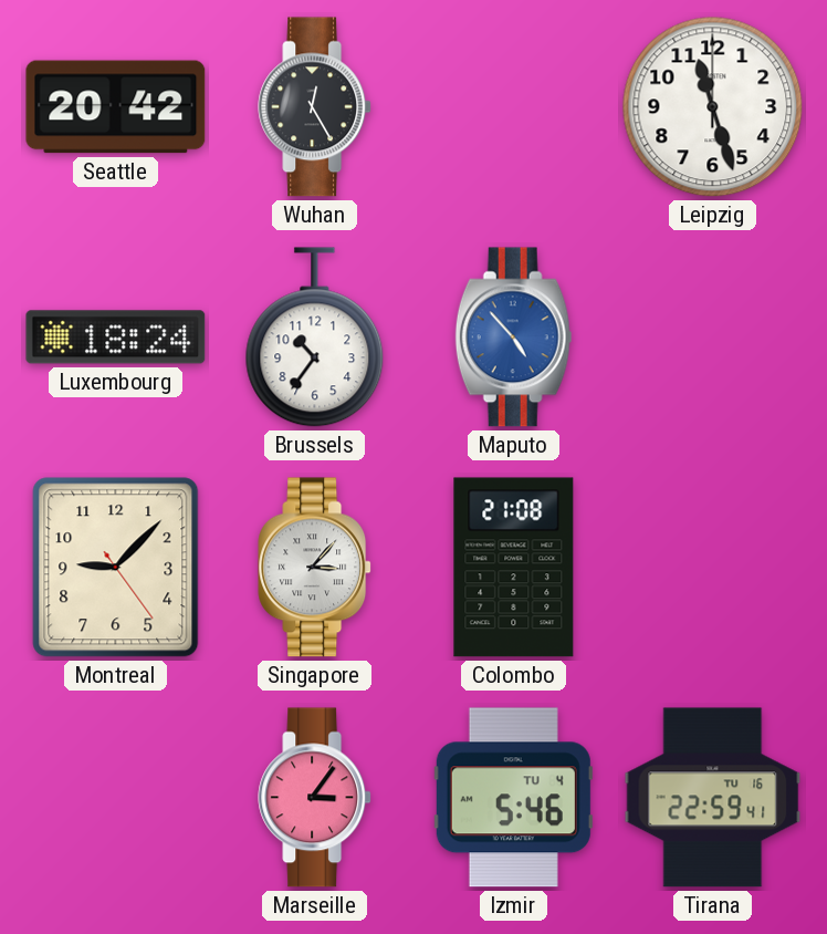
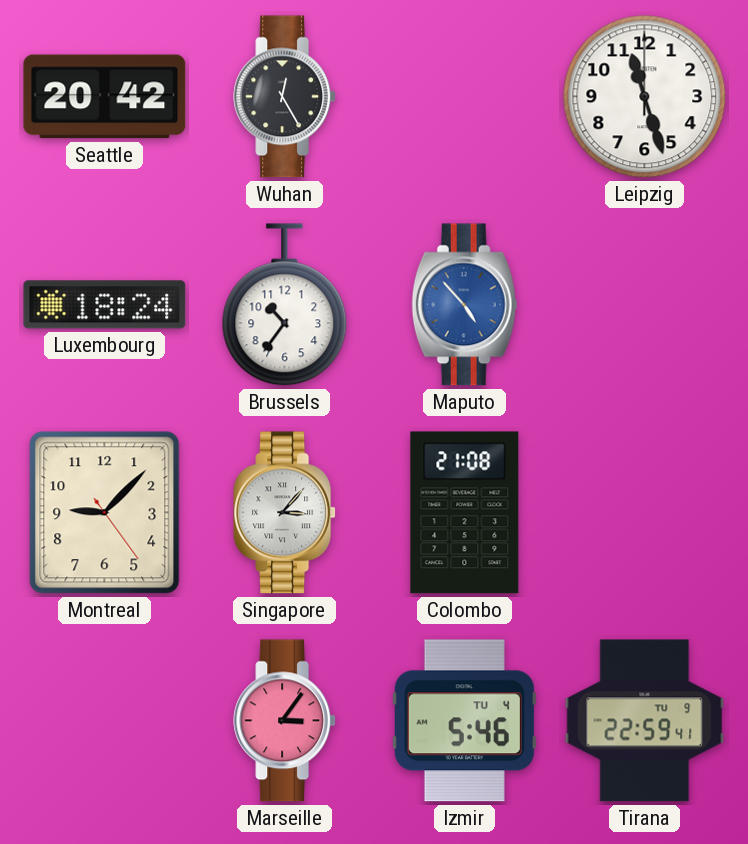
Tirana date: TU 16 -> TU 9 (645, 721)
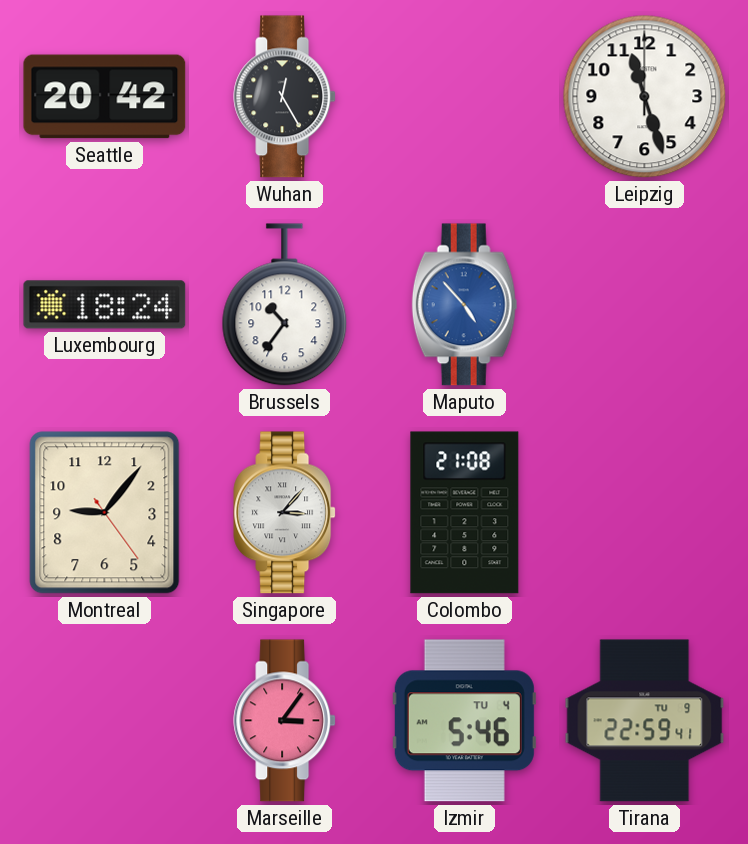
Montreal: 9:07 -> 9:06 (105, 513)
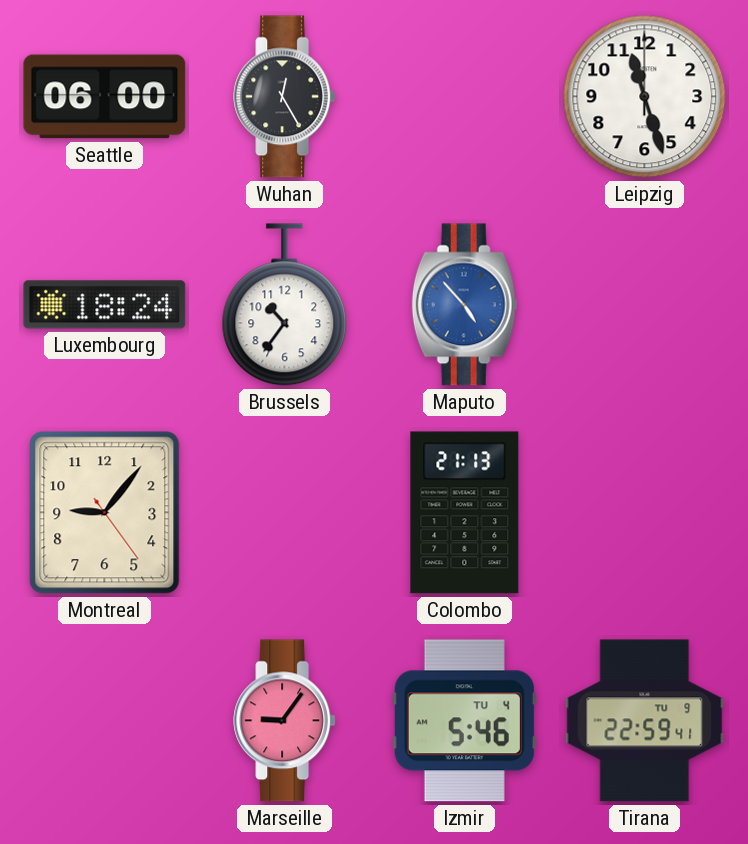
Seattle: 20:42 -> 06:00 (105, 97)
Singapore: 3:07 -> none (285, 513)
Colombo: 21:08 -> 21:13 (465, 513)
Marseille: 3:06 -> 9:06 (285, 721)
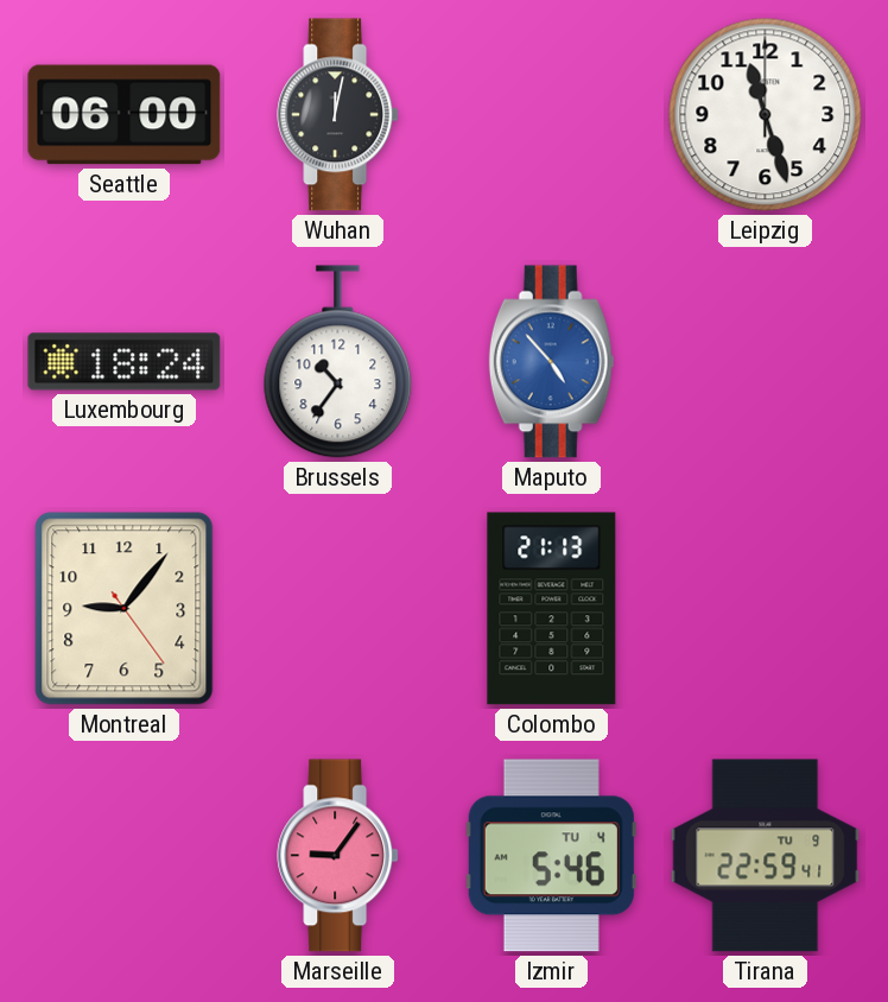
Wuhan: 12:25 -> 12:02 (338, 115)
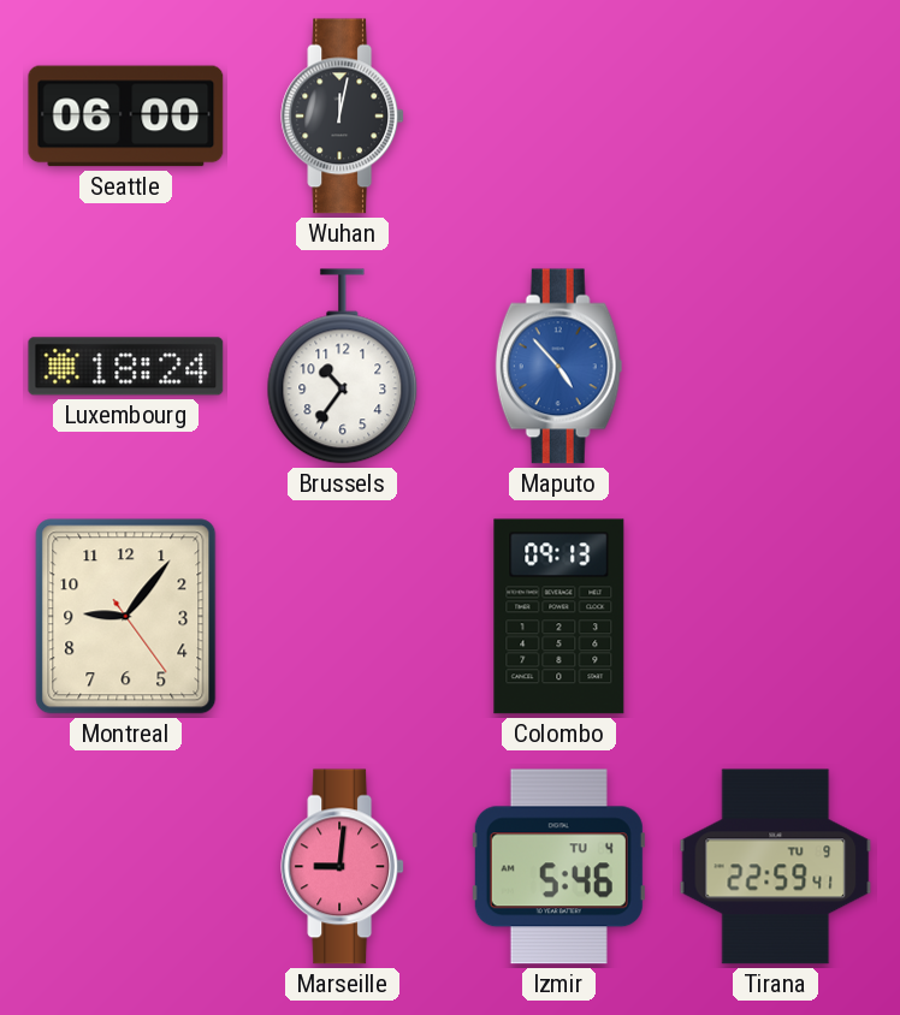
Leipzig: 11:27 -> none (766, 115)
Colombo: 21:13 -> 09:13 (559, 617)
Marseille: 9:06 -> 9:01 (343, 867)
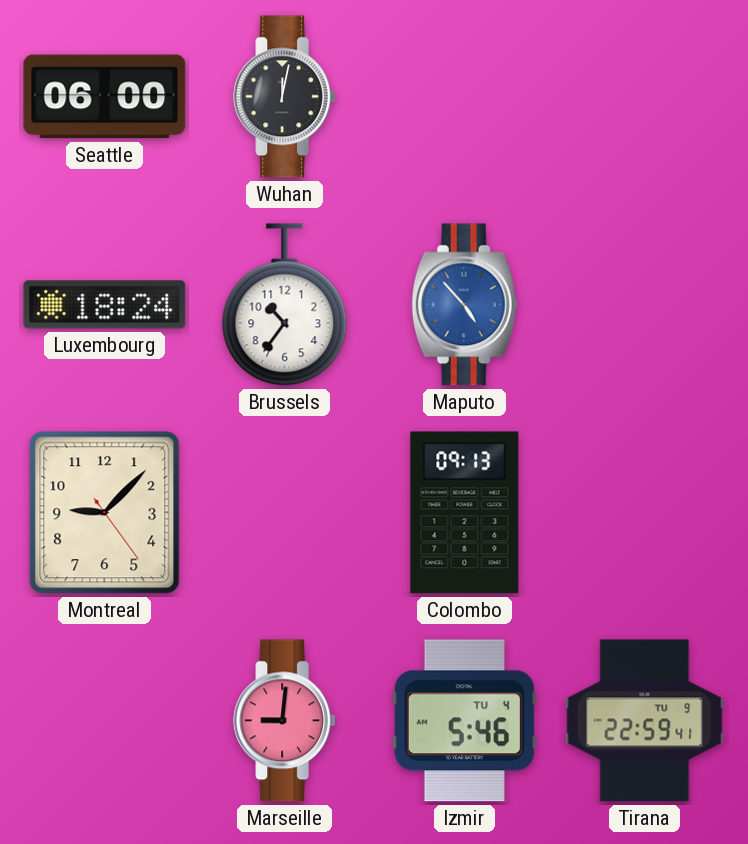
Montreal: 9:06 -> 9:07 (105, 513)
